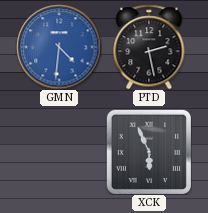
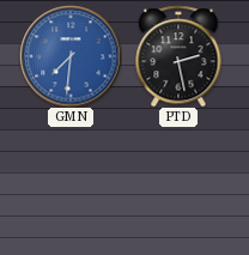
GMN: 4:31 -> 7:31 (71, 56)
XCK: 5:56 -> none (149, 152)
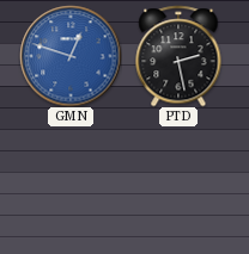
GMN: 7:31 -> 12:48 (71, 56)
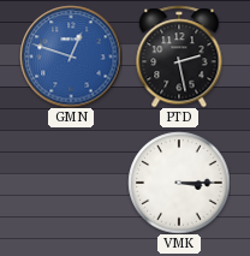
VMK: none -> 3:15 (179, 183)
